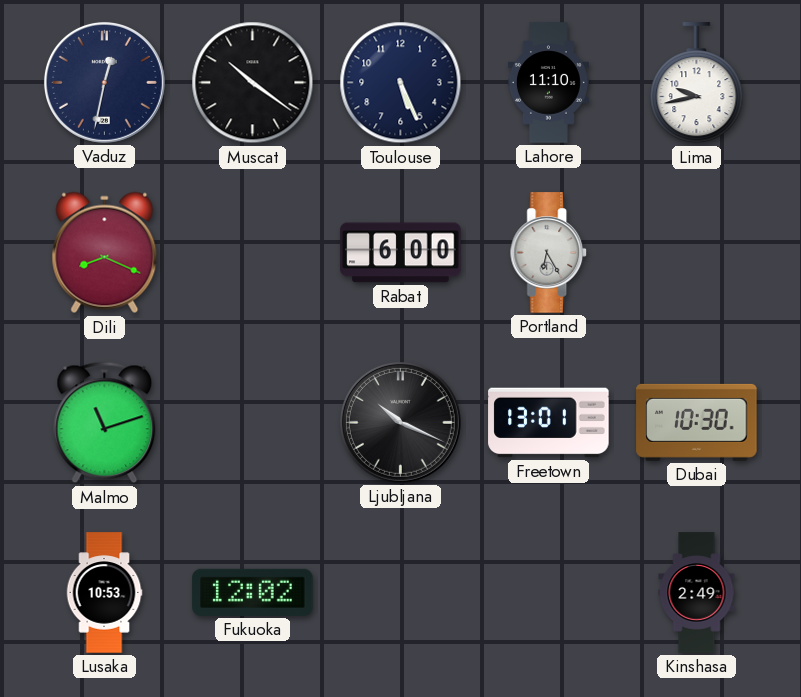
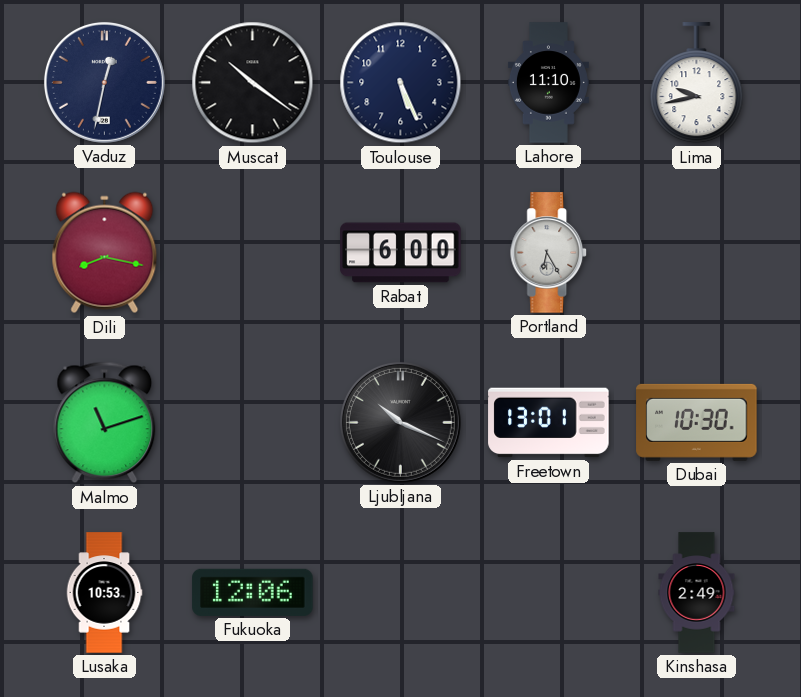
Dili: 8:19 -> 8:17 (105, 253)
Fukuoka: 12:02 -> 12:06 (253, 592)
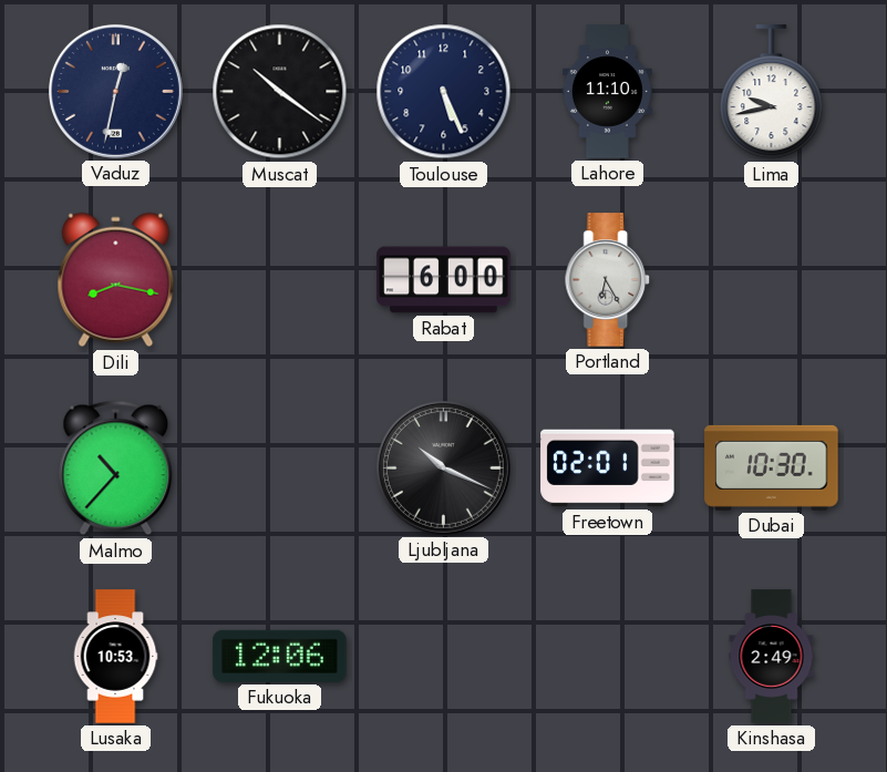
Malmo: 11:12 -> 10:37 (116, 469)
Freetown: 13:01 -> 02:01 (608, 469)
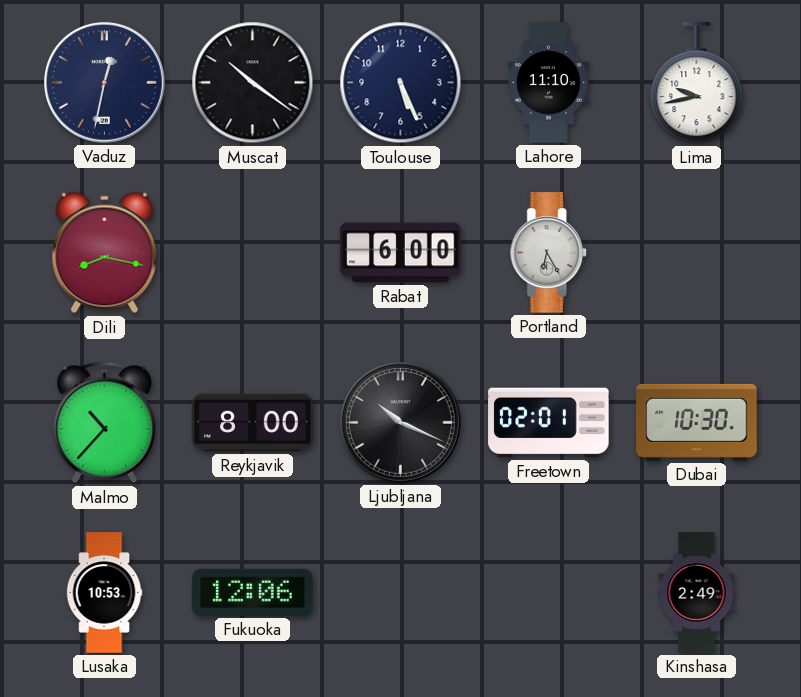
Reykjavik: none -> 8:00 (253, 423)
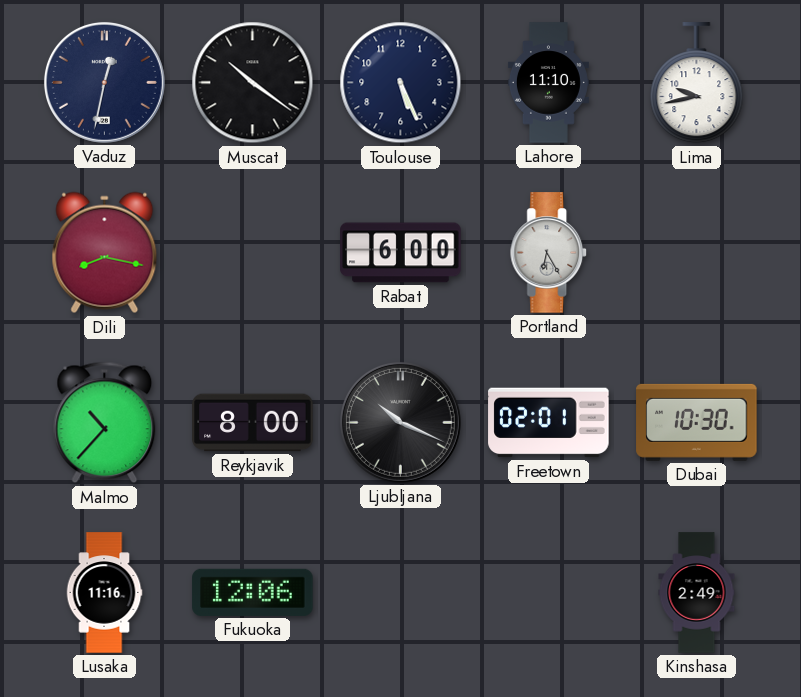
Lusaka: 10:53 -> 11:16 (104, 593)
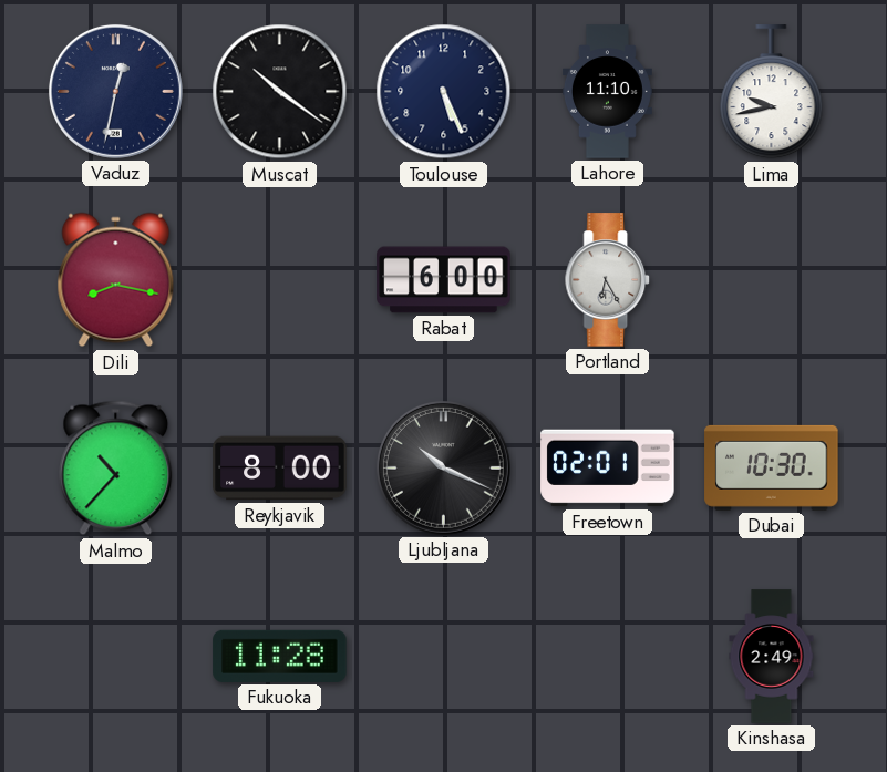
Lusaka: 11:16 -> none (104, 593)
Fukuoka: 12:06 -> 11:28 (280, 656)
